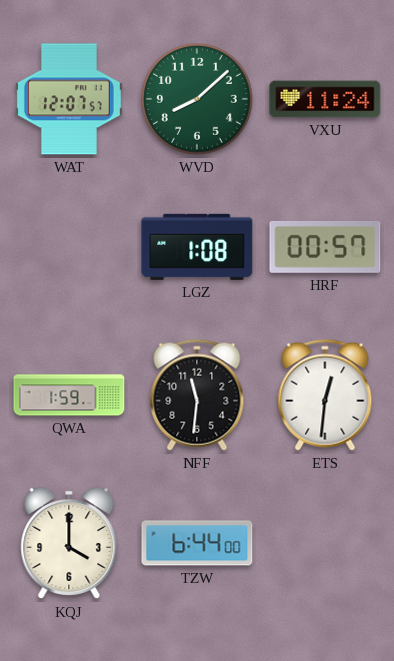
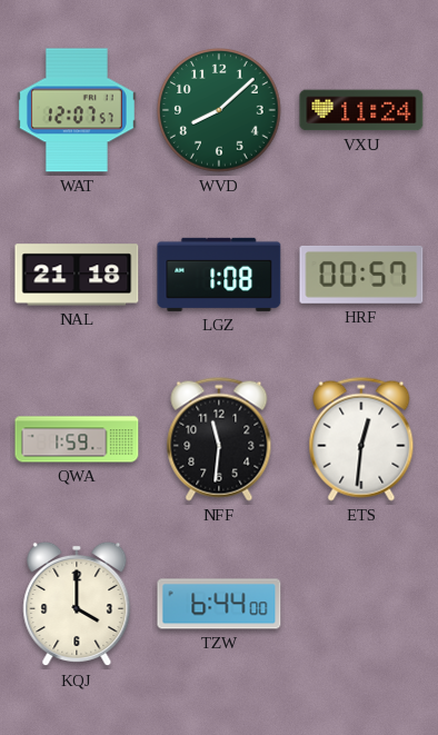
NAL: none -> 21:18 (77, 275)
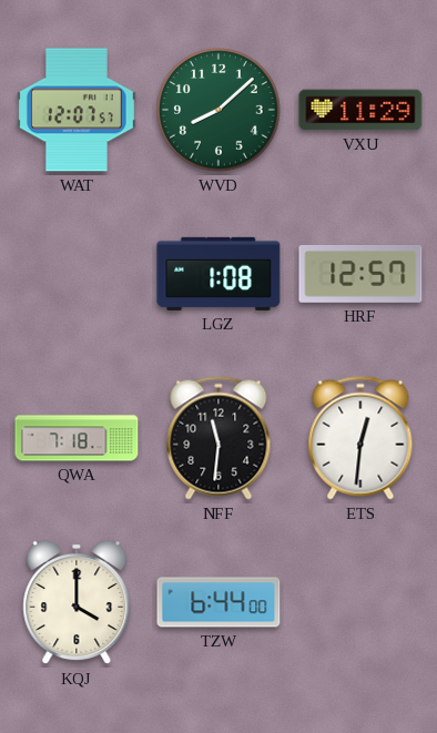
VXU: 11:24 -> 11:29 (360, 110)
NAL: 21:18 -> none (77, 275)
HRF: 00:57 -> 12:57 (360, 274)
QWA: 1:59 -> 7:18 (77, 438)
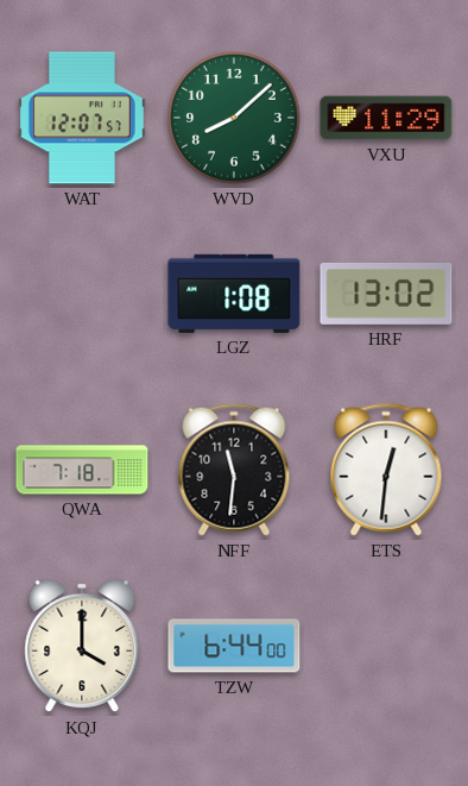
HRF: 12:57 -> 13:02 (386, 294)
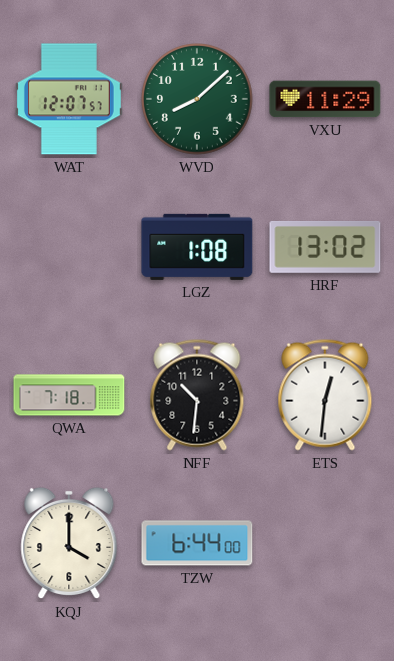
NFF: 11:31 -> 10:31 (197, 395)
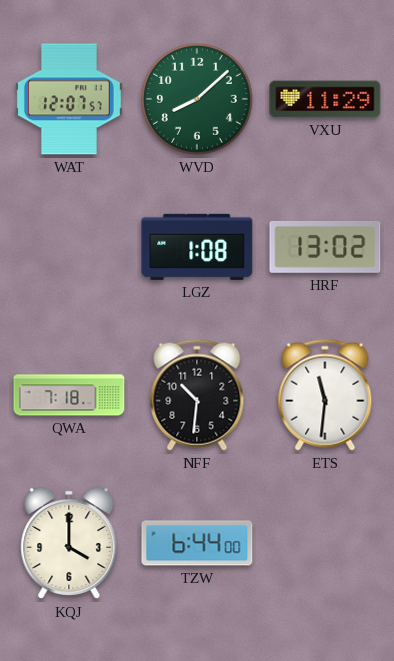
ETS: 12:31 -> 11:31 (325, 395)
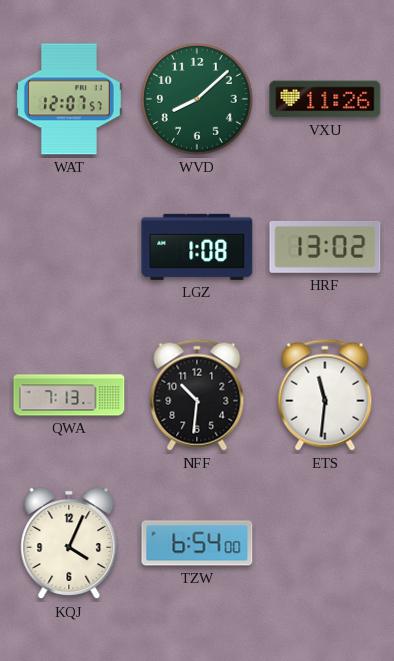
VXU: 11:29 -> 11:26 (325, 99)
QWA: 7:18 -> 7:13 (69, 395)
KQJ: 4:00 -> 4:04 (69, 543)
TZW: 6:44 -> 6:54 (197, 543)
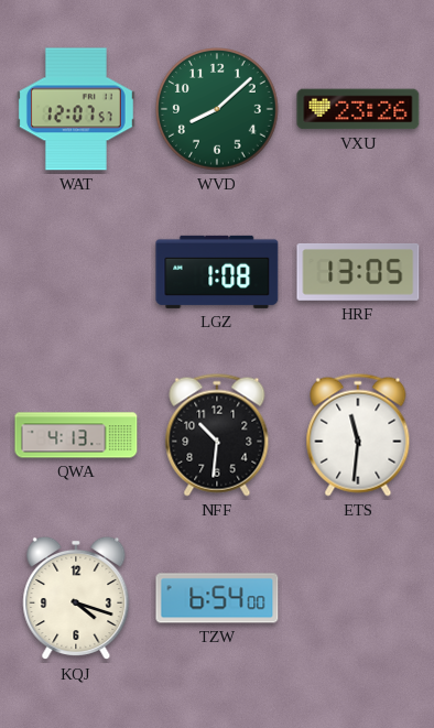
VXU: 11:26 -> 23:26 (358, 109)
HRF: 13:02 -> 13:05 (358, 272)
QWA: 7:13 -> 4:13 (76, 435)
KQJ: 4:04 -> 4:18 (76, 598)
